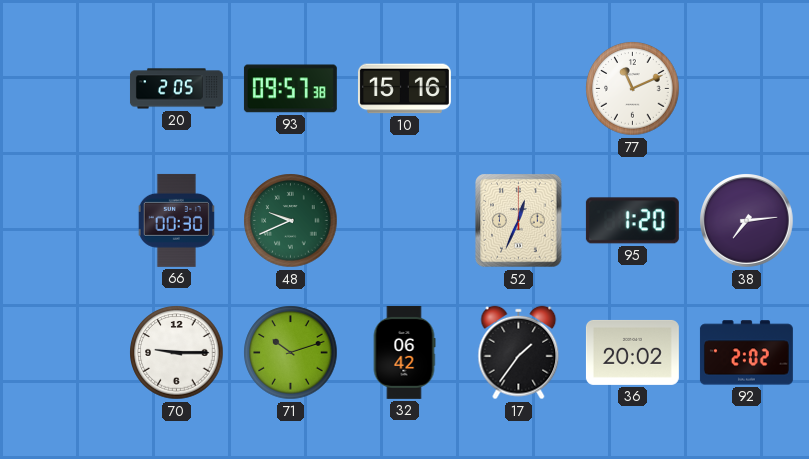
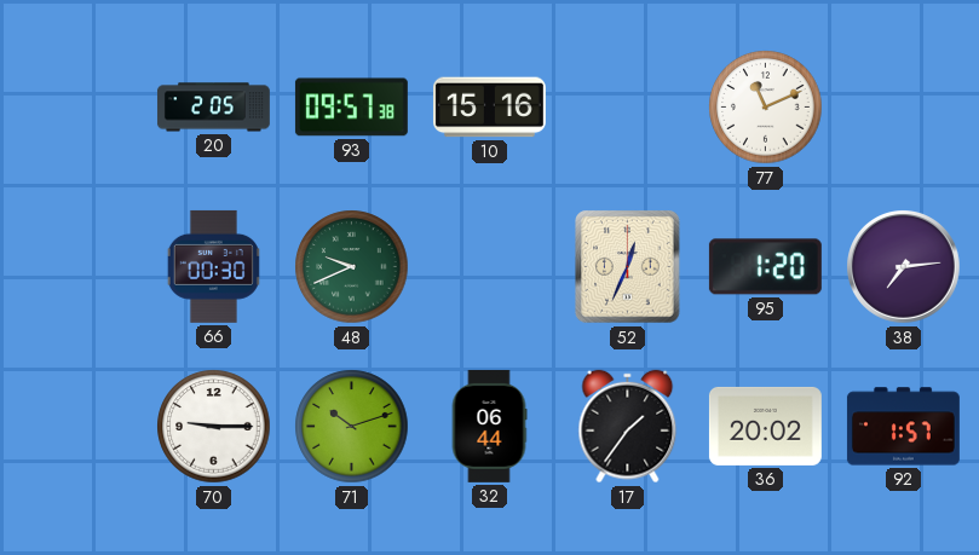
32: 06:42 -> 06:44 (489, 426)
92: 2:02 -> 1:57 (903, 427)
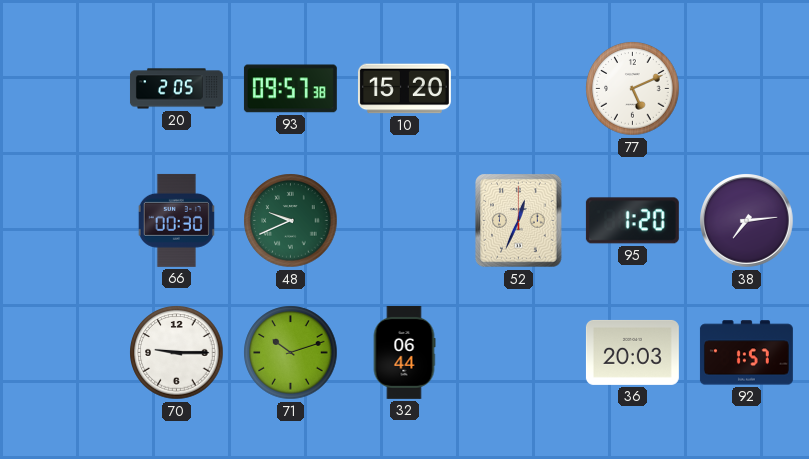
10: 15:16 -> 15:20 (404, 89)
77: 11:11 -> 5:11 (633, 89)
17: 1:36 -> none (628, 427)
36: 20:02 -> 20:03 (632, 352)
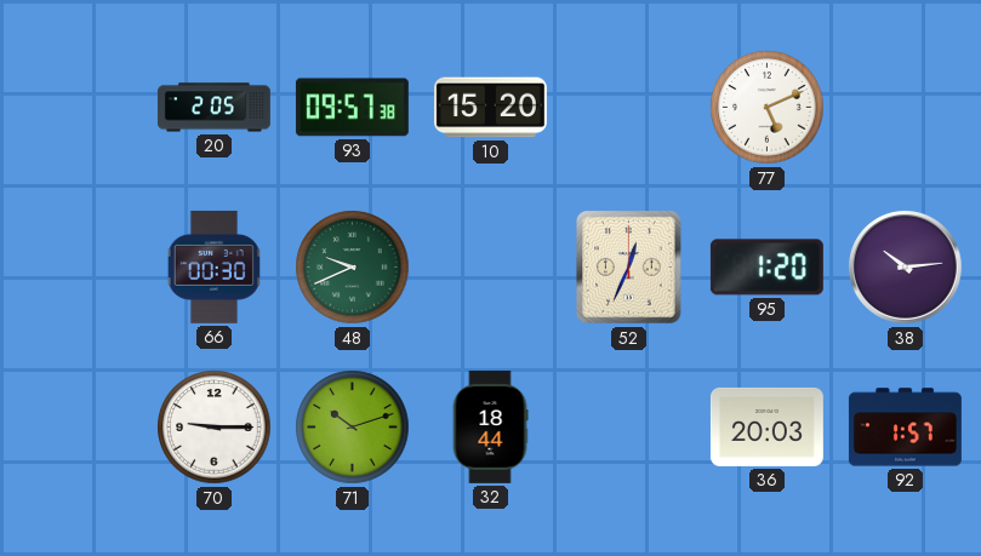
38: 7:14 -> 10:14 (906, 268)
32: 06:44 -> 18:44 (490, 426)
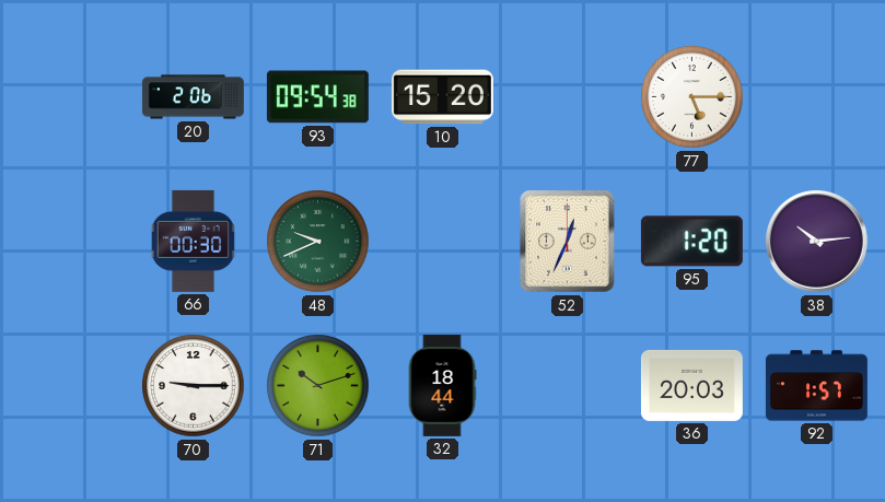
20: 2:05 -> 2:06 (193, 97)
93: 09:57 -> 09:54 (317, 97)
77: 5:11 -> 5:15 (692, 97)
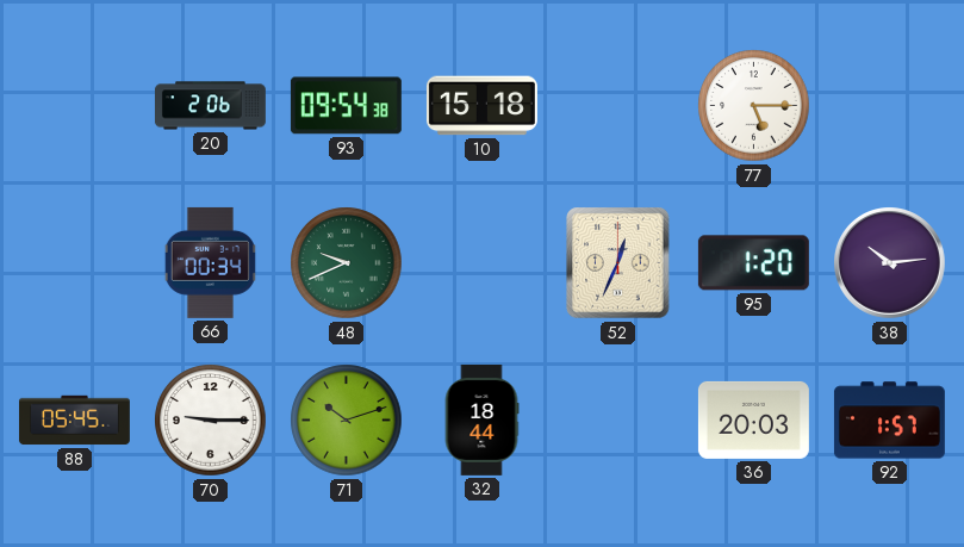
10: 15:20 -> 15:18 (481, 106)
66: 00:30 -> 00:34 (210, 262)
88: none -> 05:45 (74, 421)
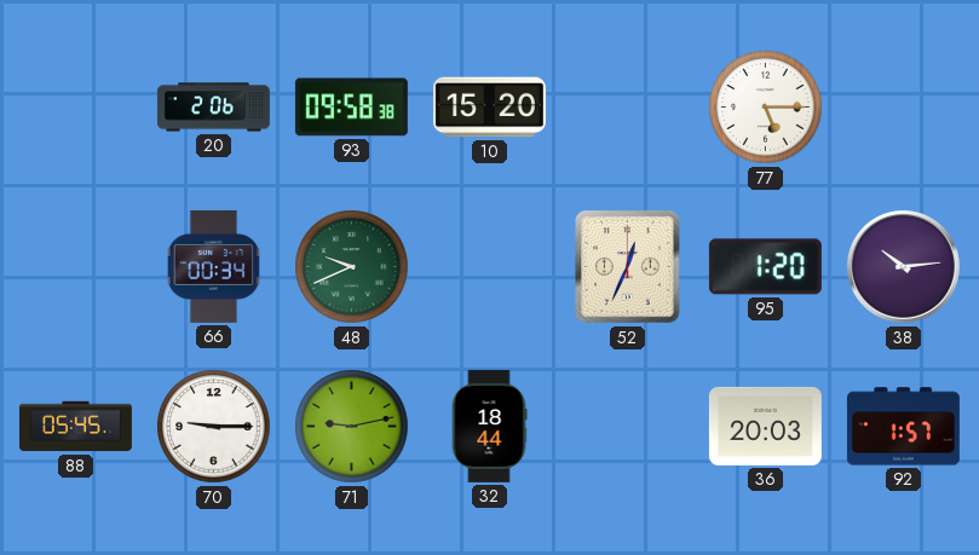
93: 09:54 -> 09:58 (351, 108)
10: 15:18 -> 15:20 (489, 108)
71: 10:12 -> 9:13 (352, 427)
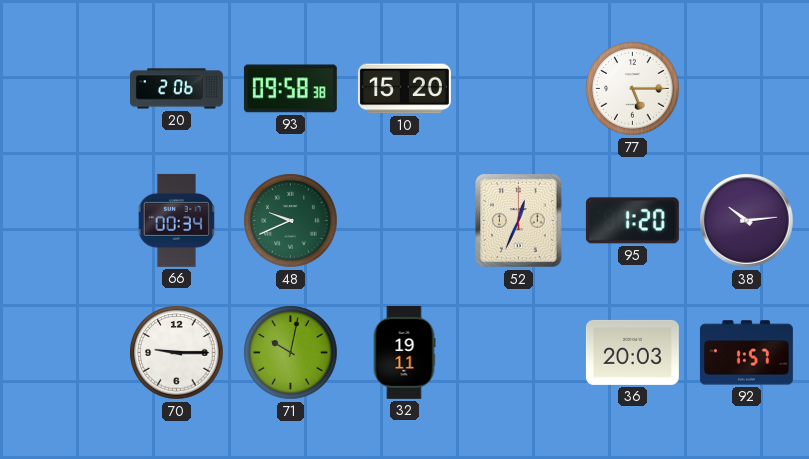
88: 05:45 -> none (75, 427)
71: 9:13 -> 10:02 (291, 353)
32: 18:44 -> 19:11 (404, 352)
